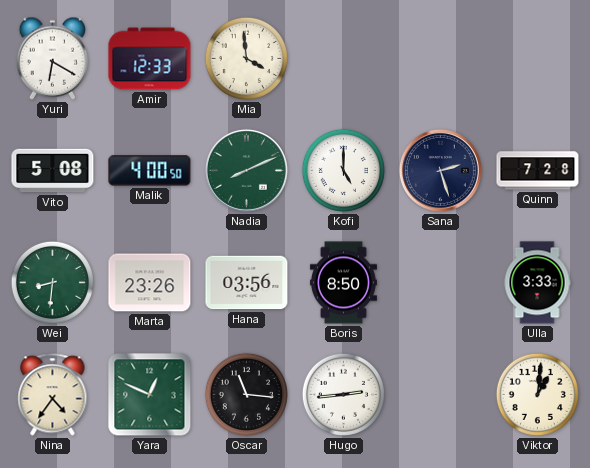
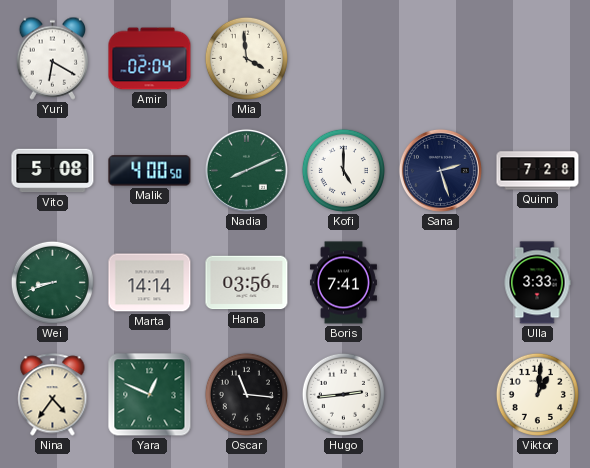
Amir: 12:33 -> 02:04 (150, 59)
Wei: 8:31 -> 8:42 (52, 282)
Marta: 23:26 -> 14:14 (150, 283)
Boris: 8:50 -> 7:41 (343, 283)
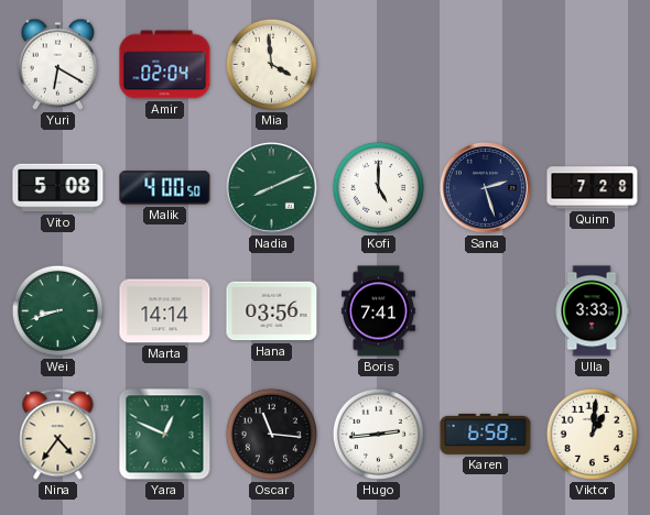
Karen: none -> 6:58 (486, 434)
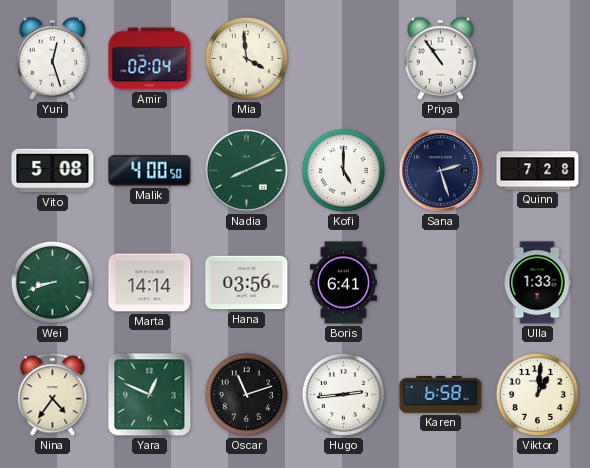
Yuri: 6:20 -> 12:27 (53, 58)
Priya: none -> 10:54 (441, 58)
Boris: 7:41 -> 6:41 (343, 283)
Ulla: 3:33 -> 1:33 (537, 283)
Oscar: 11:16 -> 11:12 (246, 394)
